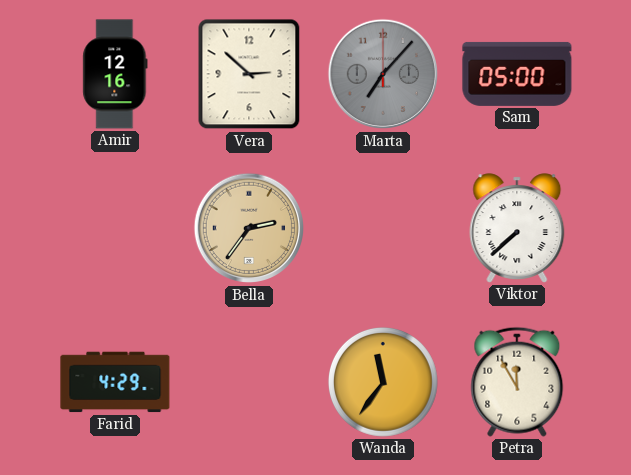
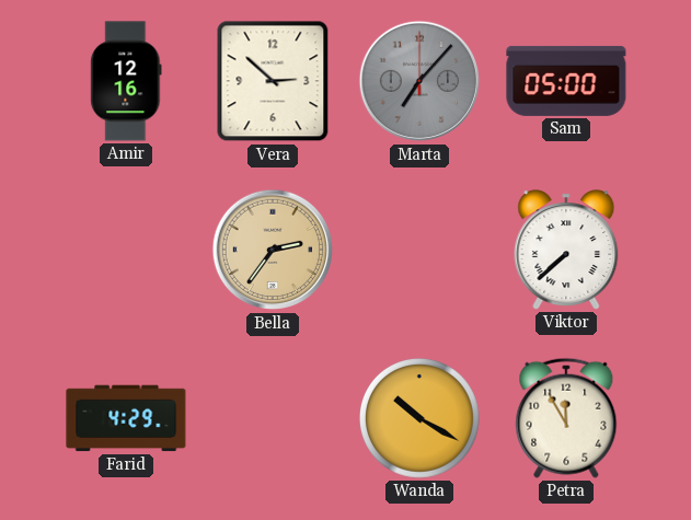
Wanda: 11:36 -> 10:20 (419, 418)
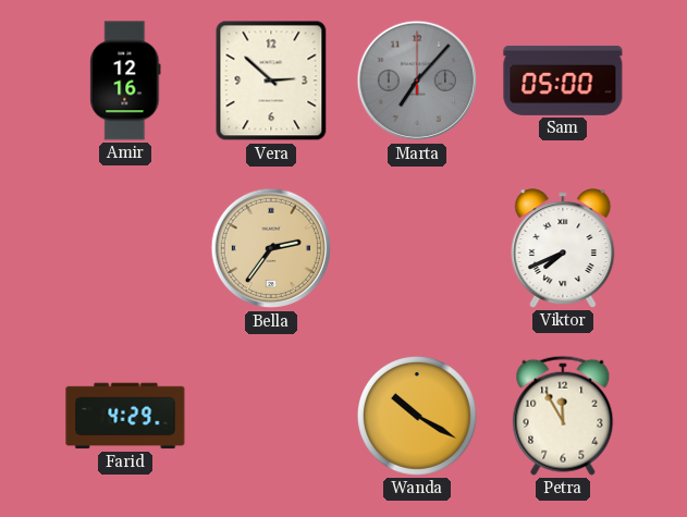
Viktor: 7:38 -> 7:41 (563, 248)
